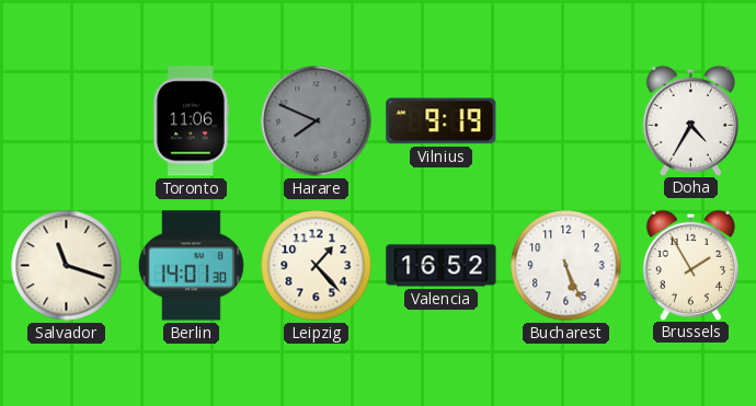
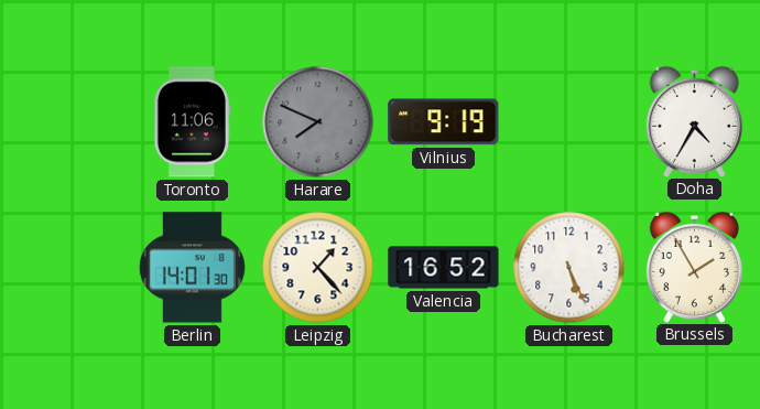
Salvador: 11:18 -> none (67, 266)
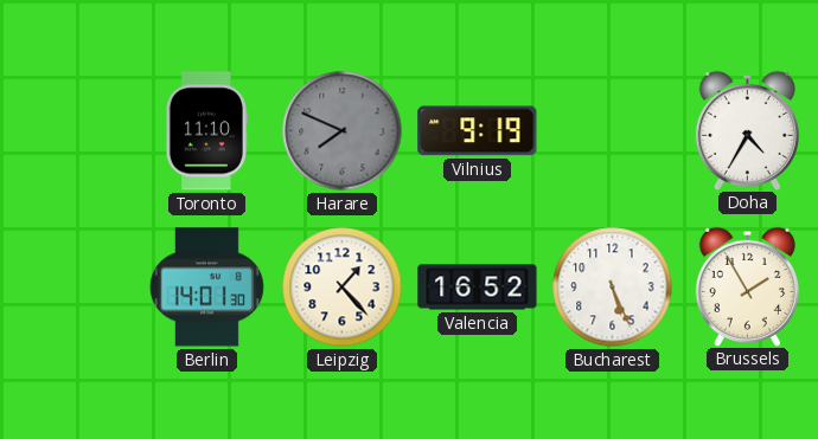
Toronto: 11:06 -> 11:10 (206, 131)
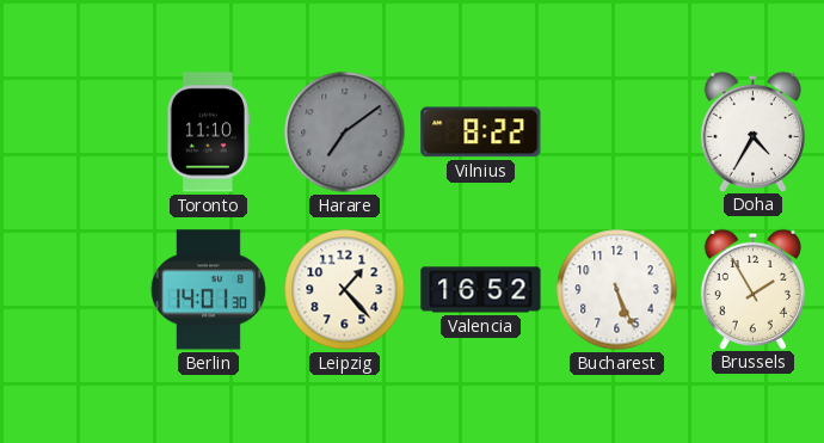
Harare: 7:49 -> 7:09 (345, 133)
Vilnius: 9:19 -> 8:22 (481, 133)
